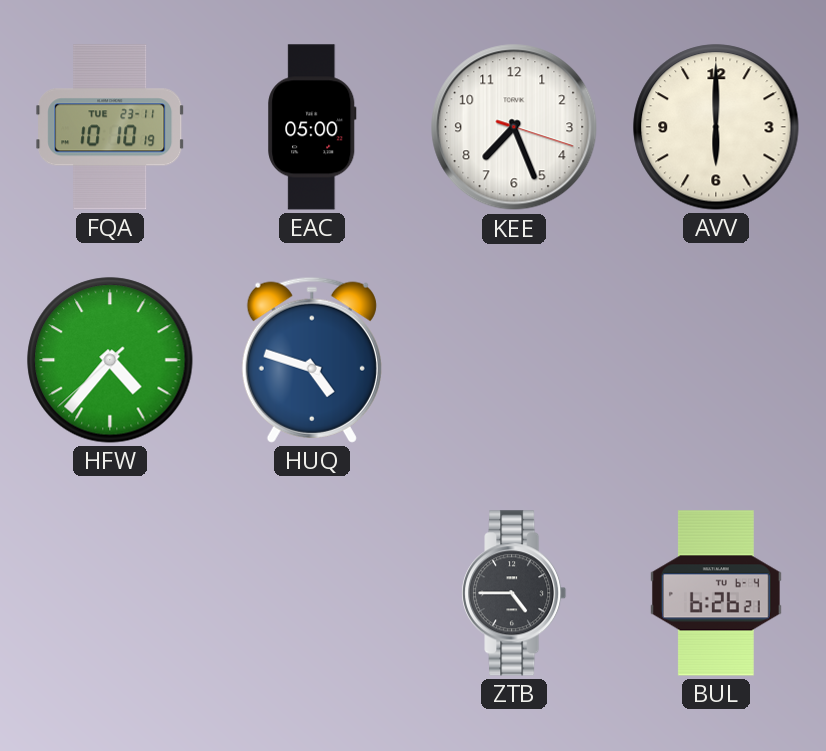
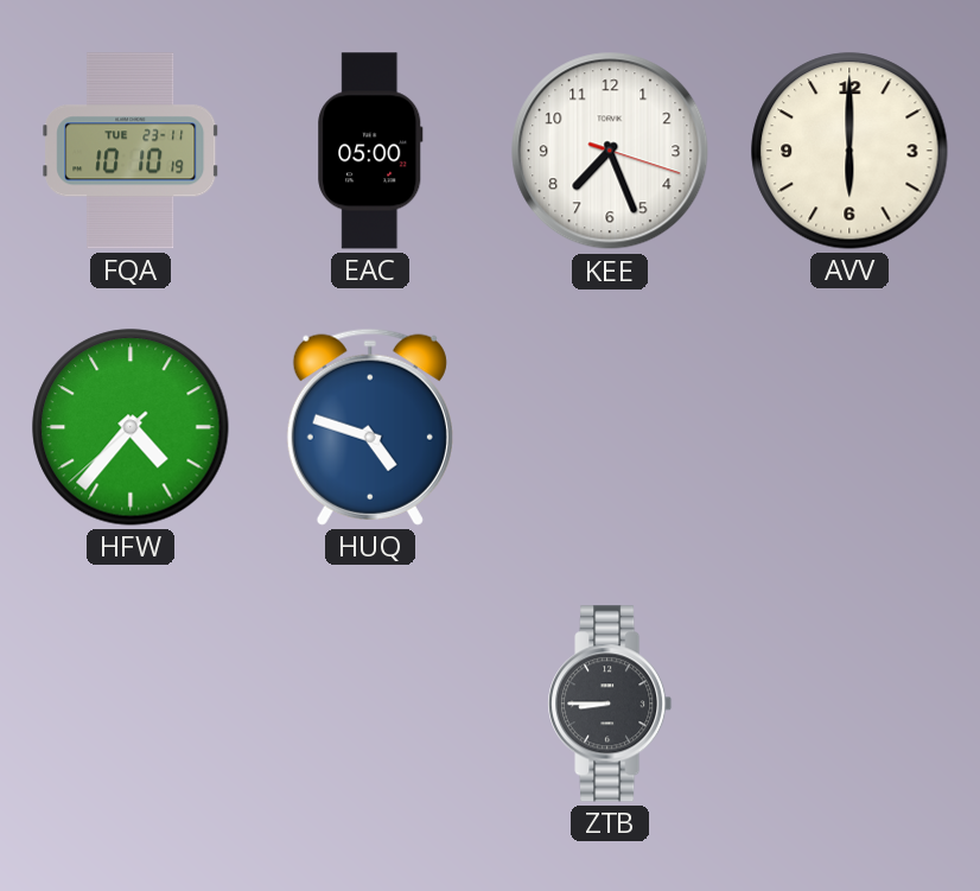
ZTB: 4:45 -> 8:45 (610, 704)
BUL: 6:26 -> none (716, 593)
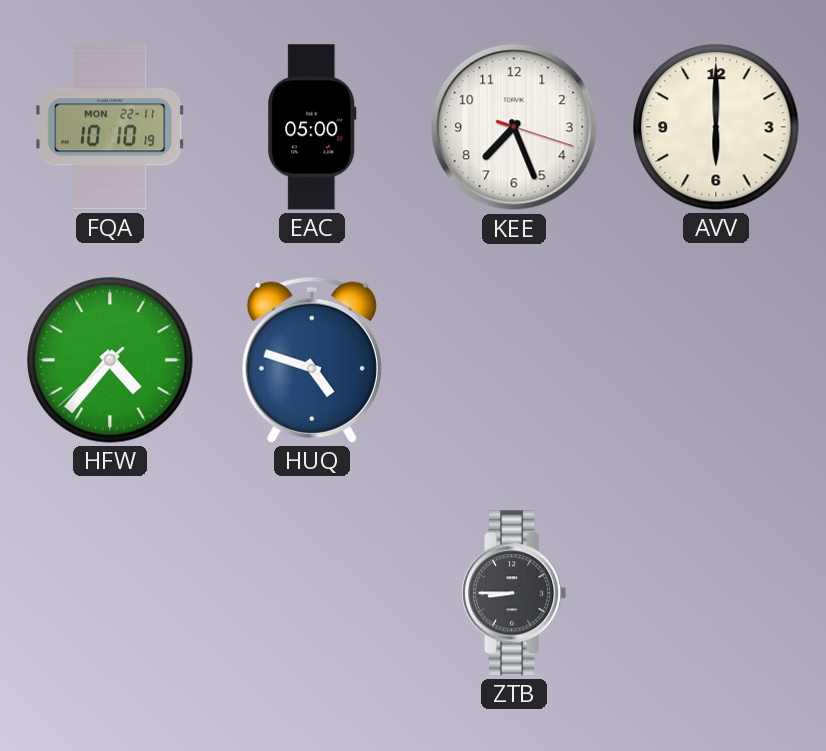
FQA date: TUE 23-11 -> MON 22-11 (110, 127)
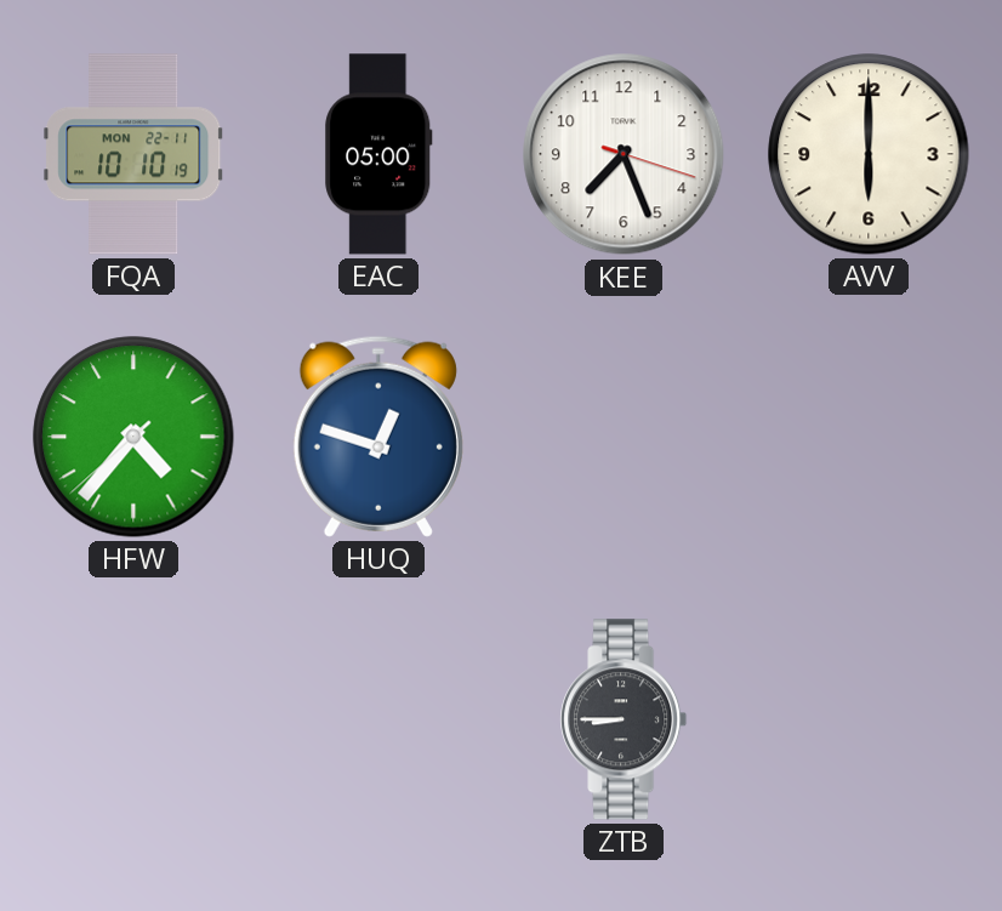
HUQ: 4:48 -> 12:48 (378, 437)
